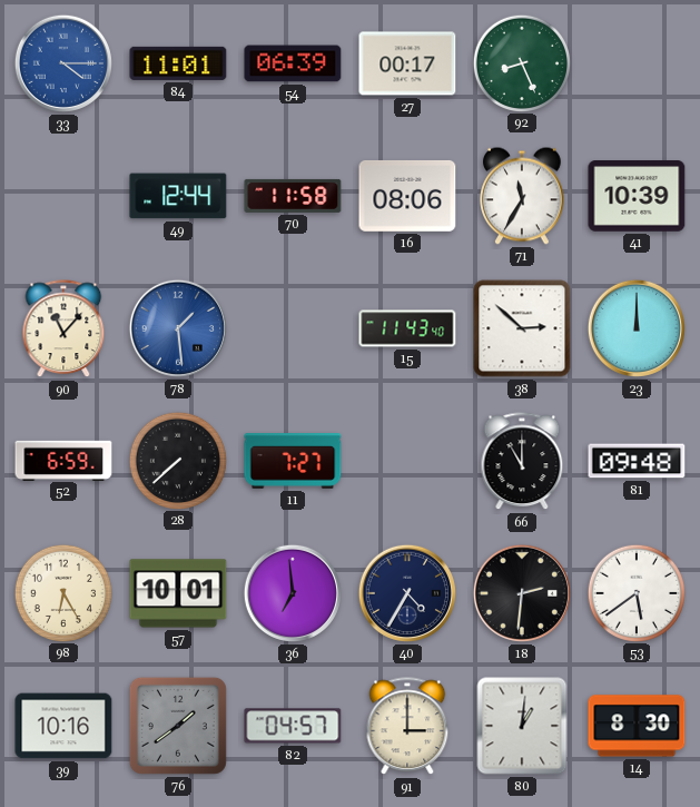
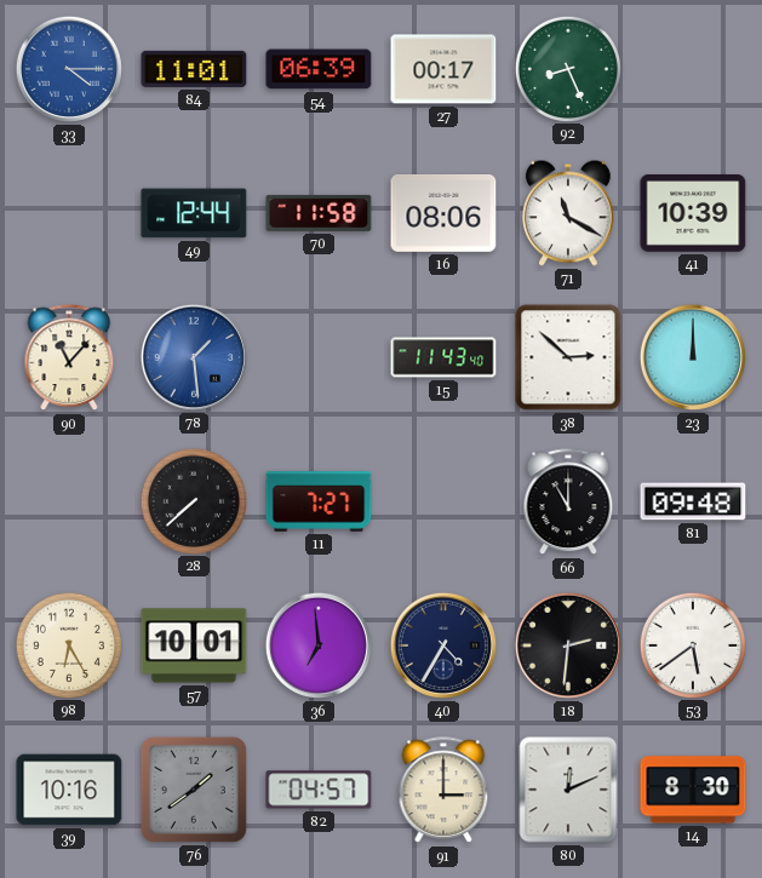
71: 11:35 -> 11:20 (569, 213)
52: 6:59 -> none (63, 460)
80: 1:01 -> 12:11 (568, 790)
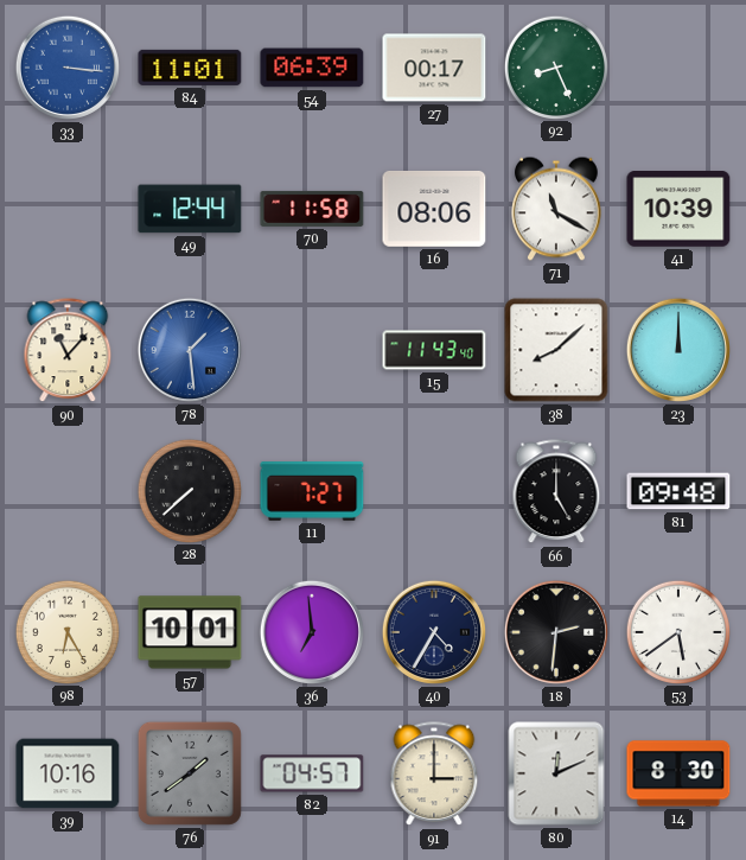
33: 4:15 -> 3:16 (68, 68)
38: 2:52 -> 8:08 (556, 350)
66: 11:00 -> 5:00 (556, 492)
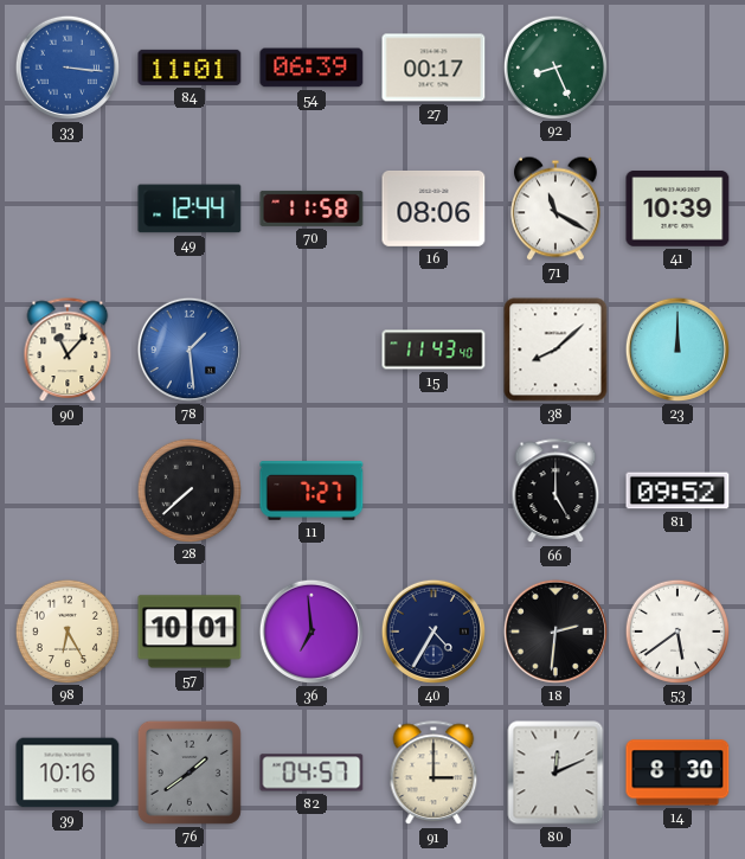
81: 09:48 -> 09:52 (677, 491)
